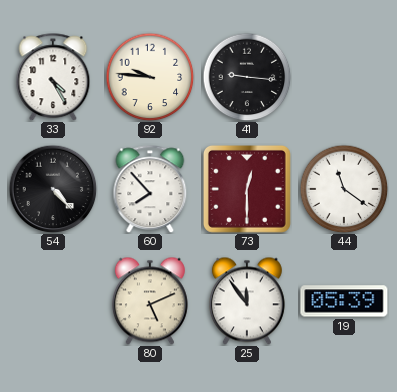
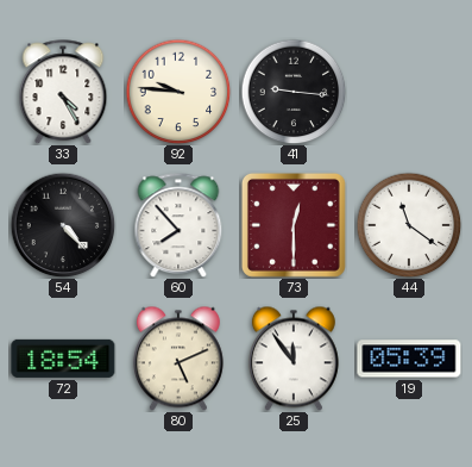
72: none -> 18:54 (63, 359)
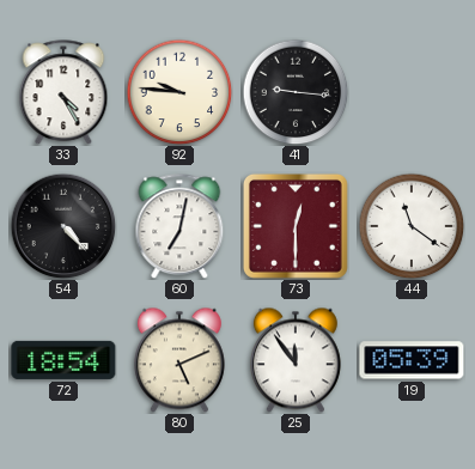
60: 7:53 -> 7:02 (179, 226)
